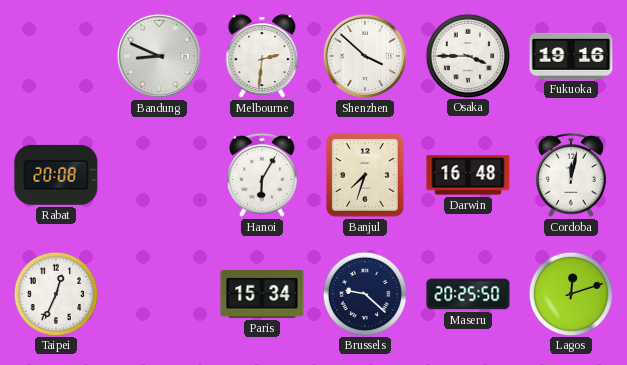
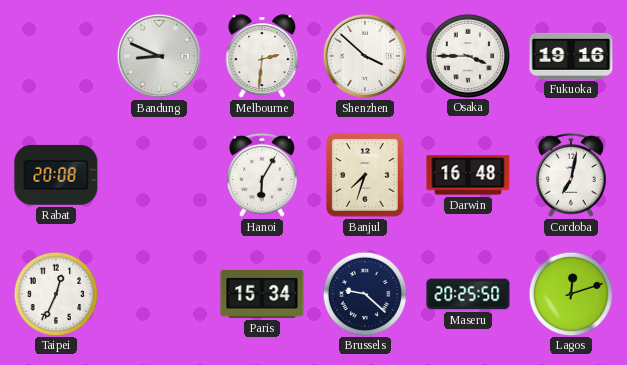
Cordoba: 12:02 -> 7:02 (571, 175)
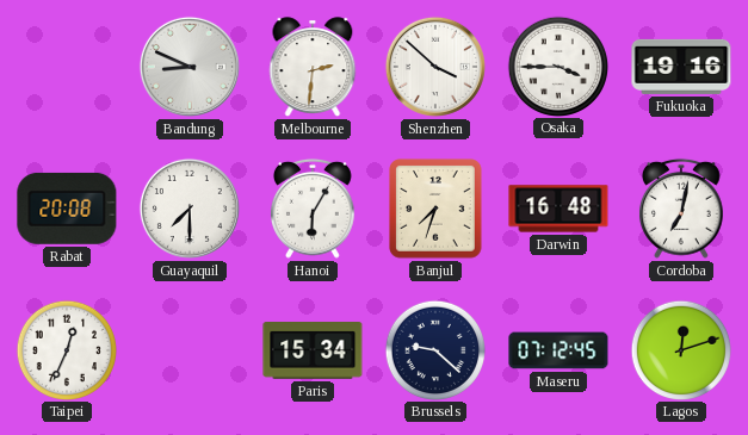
Guayaquil: none -> 7:30 (190, 209)
Maseru: 20:25 -> 07:12 (558, 350)
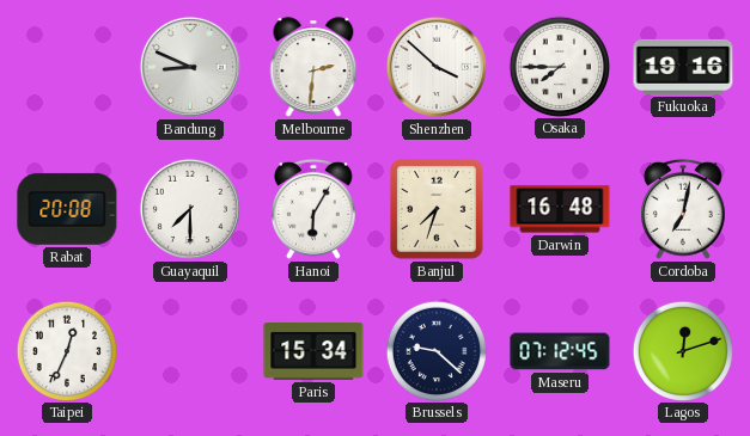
Osaka: 3:45 -> 7:45 (559, 66)
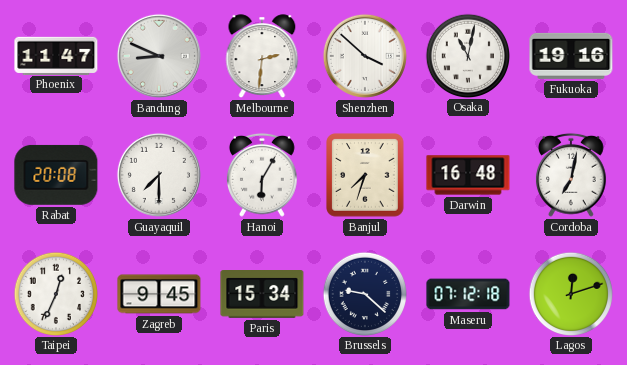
Phoenix: none -> 11:47 (56, 55)
Osaka: 7:45 -> 11:02 (467, 55)
Zagreb: none -> 9:45 (159, 294)
Maseru: 07:12:45 -> 07:12:18 (468, 294)
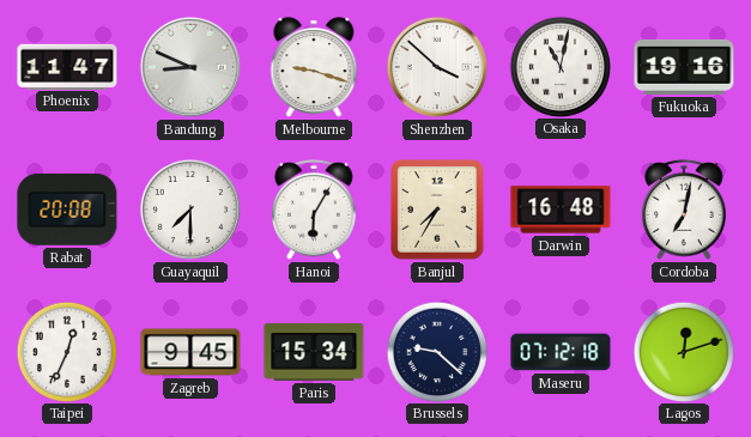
Melbourne: 2:31 -> 9:18 (314, 67)
Banjul: 7:33 -> 7:35 (437, 210)
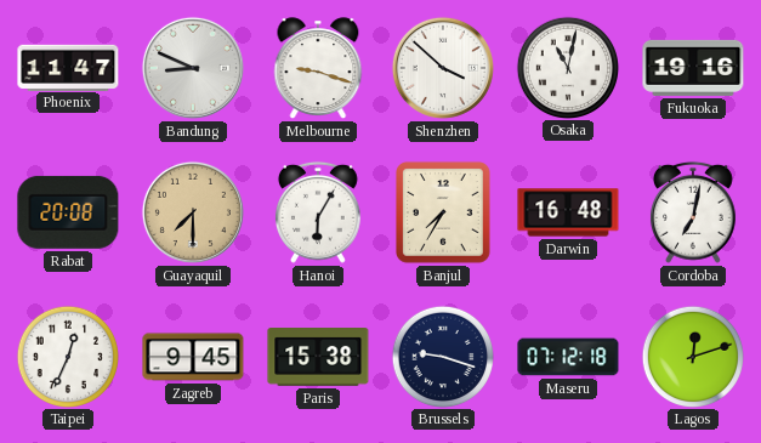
Guayaquil dial: white -> champagne (193, 212)
Paris: 15:34 -> 15:38 (318, 357)
Brussels: 9:22 -> 9:18 (442, 356)
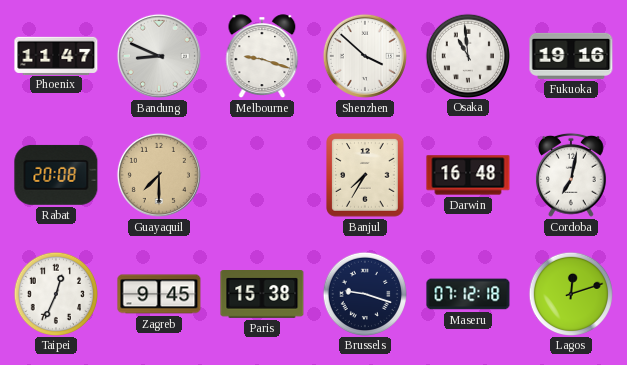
Osaka: 11:02 -> 10:59 (467, 55)
Hanoi: 6:05 -> none (318, 212)
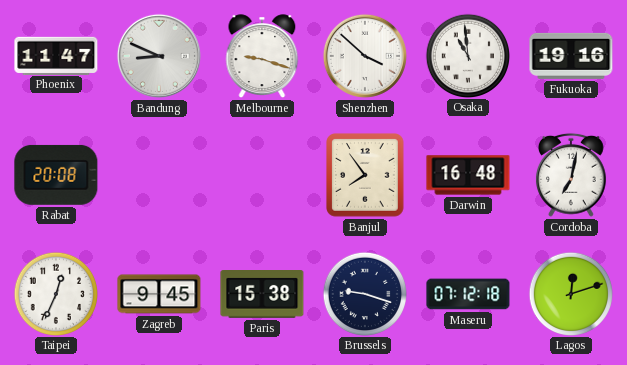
Guayaquil: 7:30 -> none (159, 175)
Banjul: 7:35 -> 7:54 (365, 175)
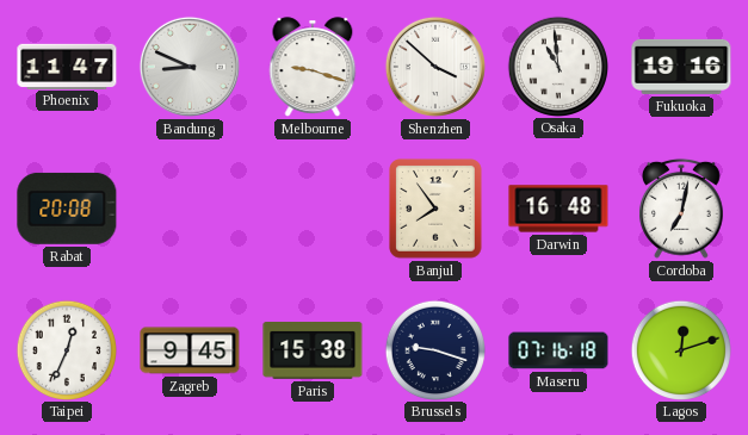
Maseru: 07:12 -> 07:16 (558, 350)
